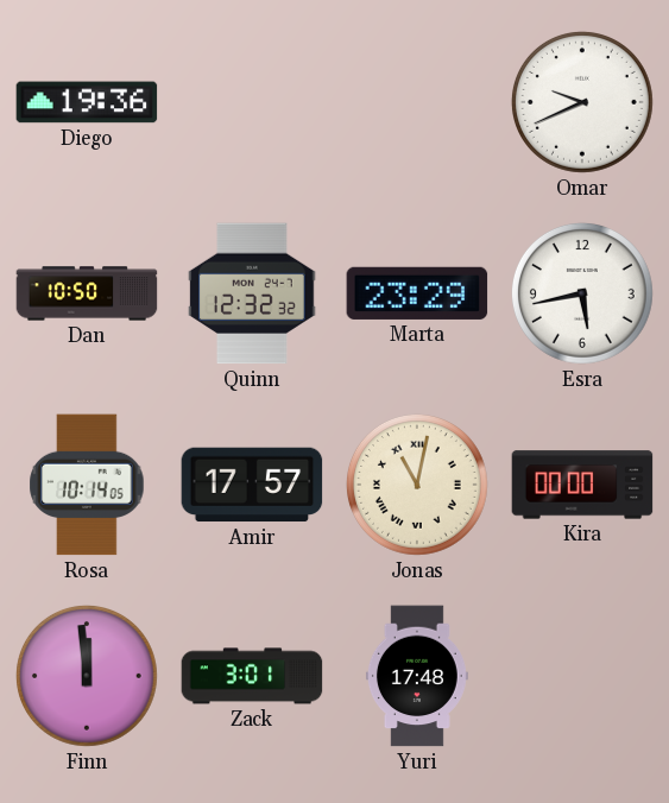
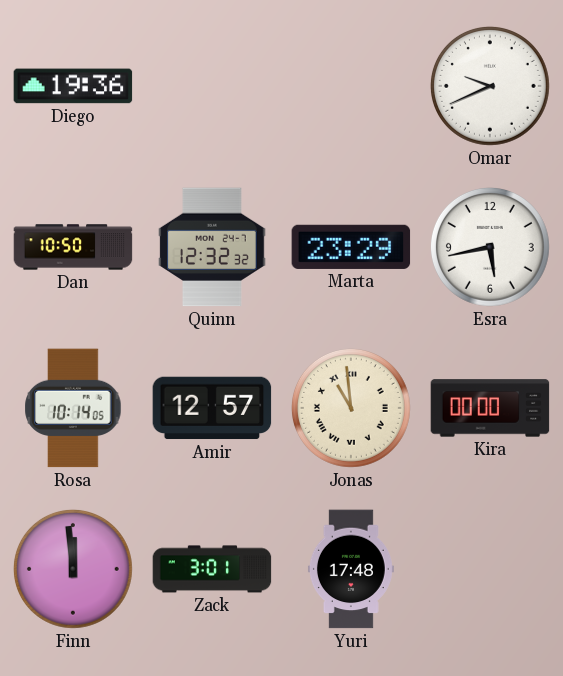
Amir: 17:57 -> 12:57 (212, 408)
Jonas: 11:02 -> 10:59 (351, 408)
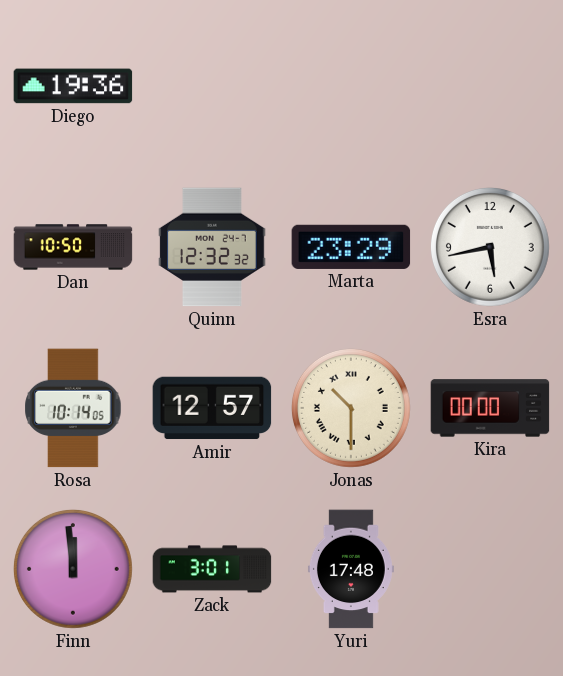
Omar: 9:41 -> none (490, 86)
Jonas: 10:59 -> 10:30 (351, 408)
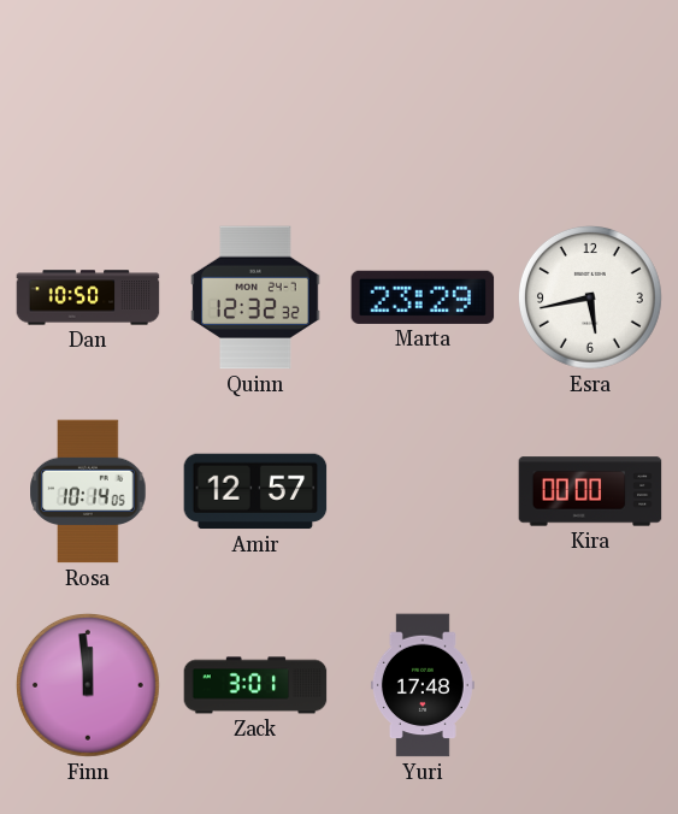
Diego: 19:36 -> none (73, 86)
Jonas: 10:30 -> none (351, 408)
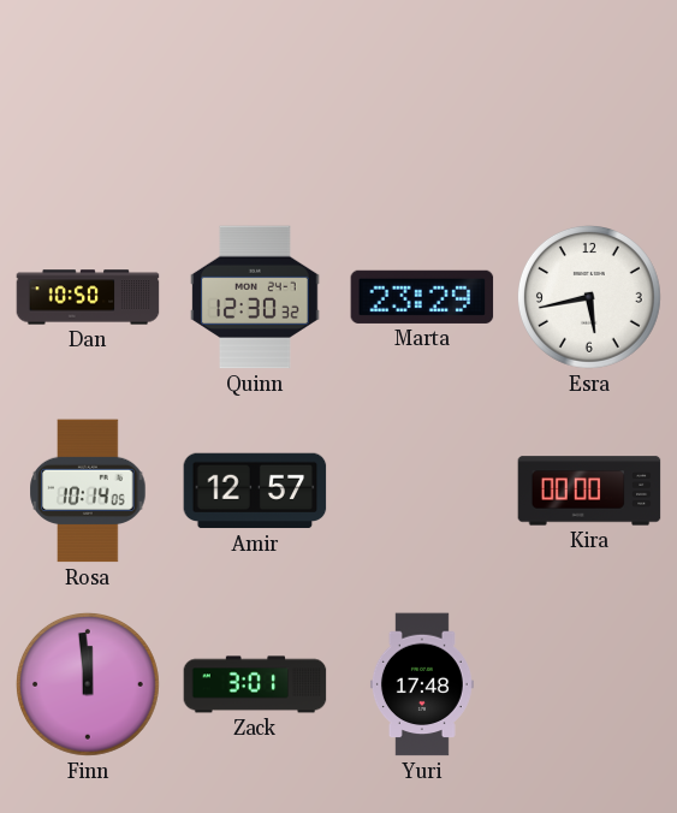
Quinn: 12:32 -> 12:30 (255, 297)
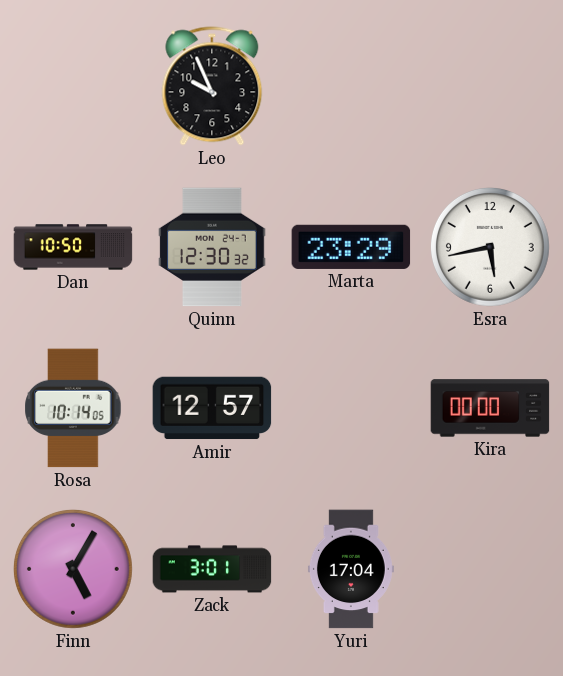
Leo: none -> 9:56 (212, 86)
Finn: 11:59 -> 5:05 (73, 569)
Yuri: 17:48 -> 17:04 (351, 569)
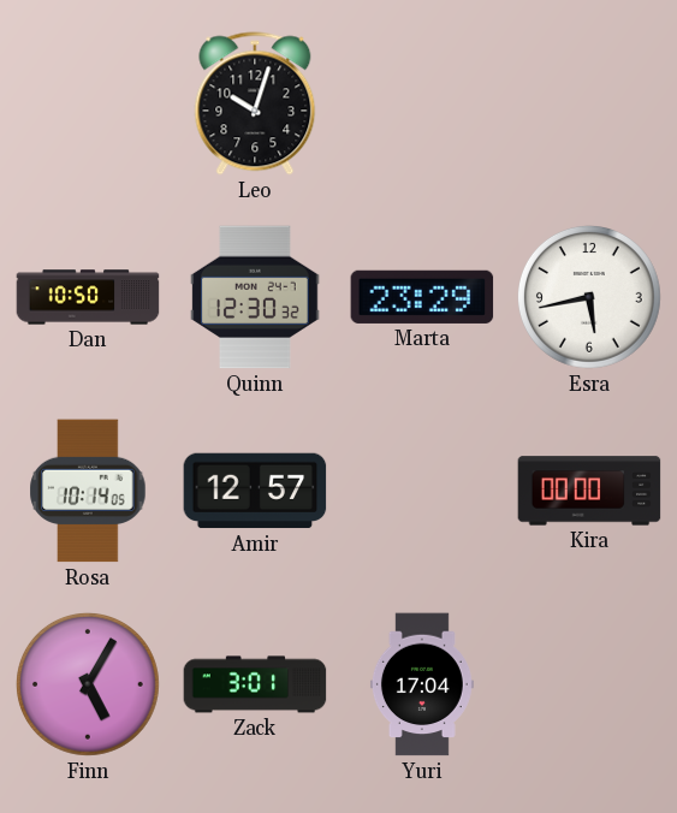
Leo: 9:56 -> 10:03 (255, 103)
